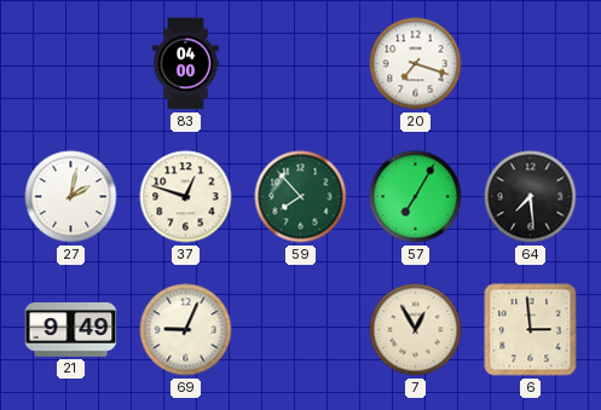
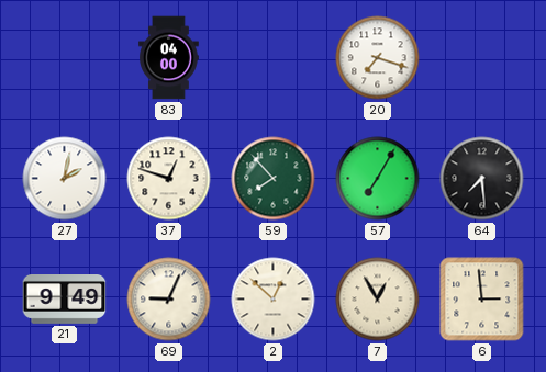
2: none -> 12:52 (274, 300)
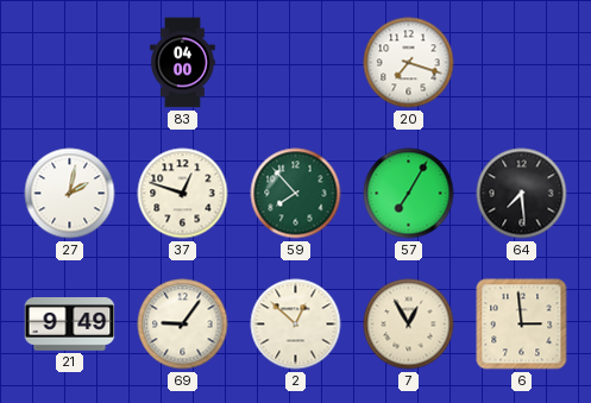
69: 9:04 -> 9:06 (183, 325)
